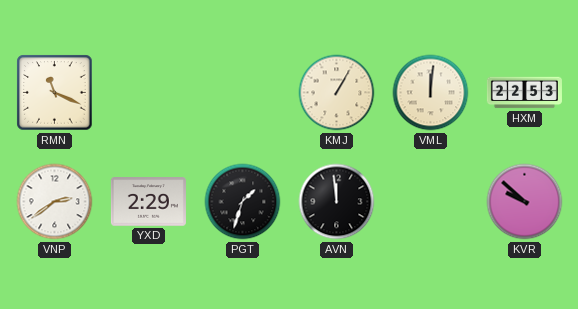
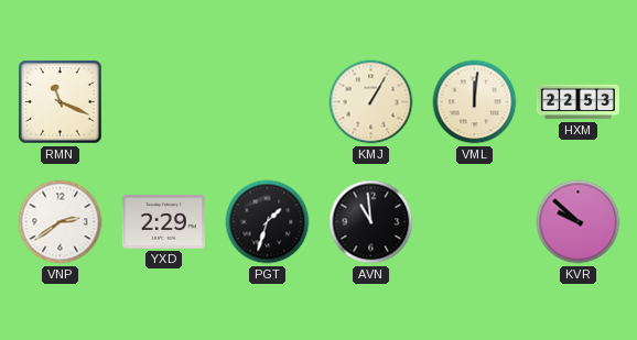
AVN: 11:59 -> 10:59 (371, 222)
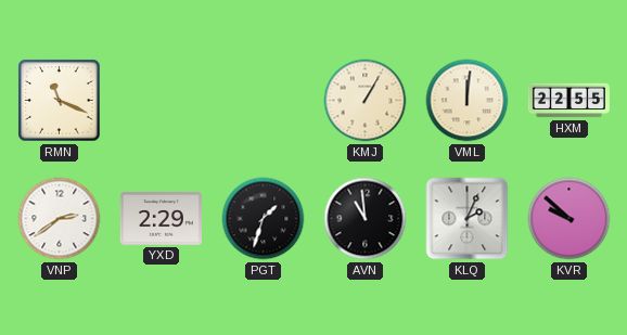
HXM: 22:53 -> 22:55 (568, 101)
KLQ: none -> 2:04 (468, 219)
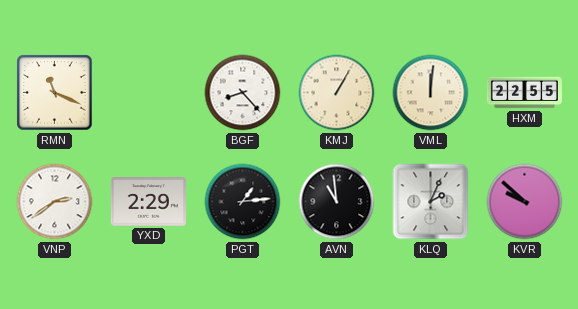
BGF: none -> 8:23 (243, 93)
PGT: 1:33 -> 1:14 (243, 202)
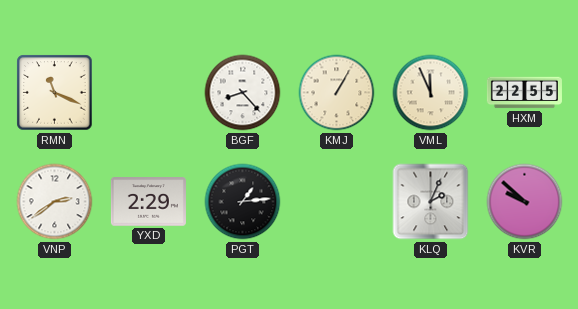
VML: 12:01 -> 11:56 (431, 93)
AVN: 10:59 -> none (337, 202)
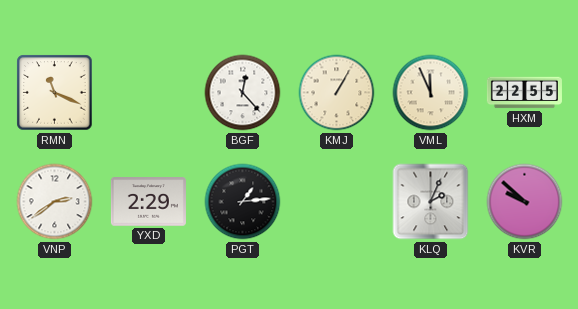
BGF: 8:23 -> 12:23 (243, 93)
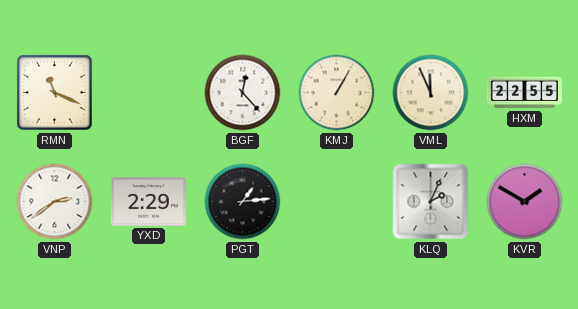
KVR: 9:52 -> 1:50 (525, 202)
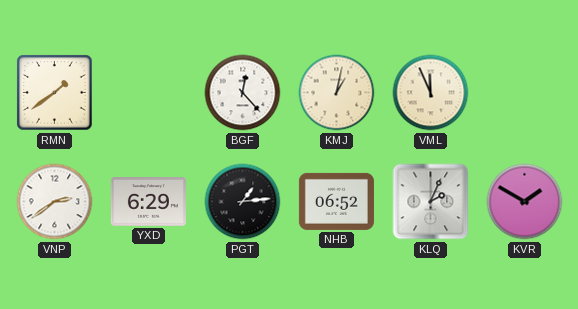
RMN: 11:19 -> 1:39 (55, 93)
KMJ: 1:05 -> 1:02 (337, 93)
HXM: 22:55 -> none (524, 93)
YXD: 2:29 -> 6:29 (148, 202)
NHB: none -> 06:52 (336, 201)
